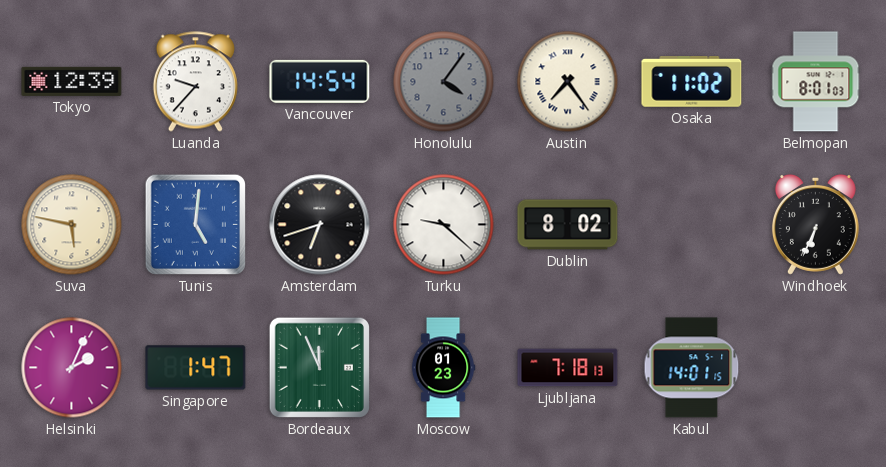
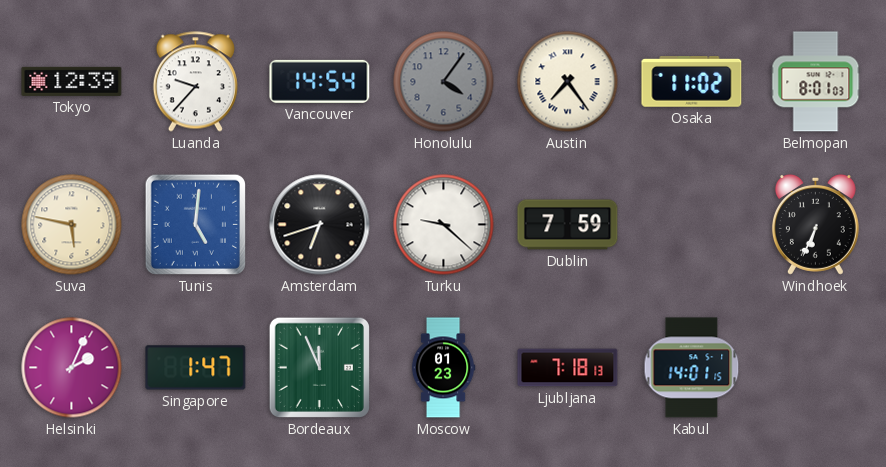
Dublin: 8:02 -> 7:59 (568, 225)
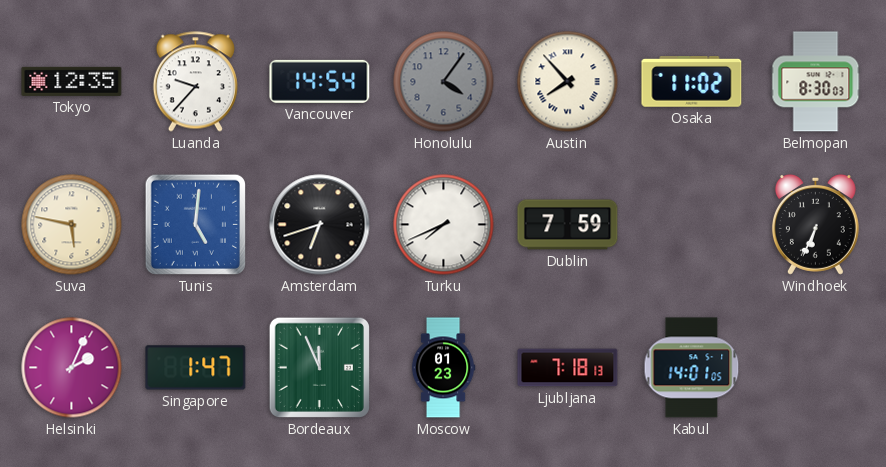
Tokyo: 12:39 -> 12:35 (72, 81)
Austin: 7:24 -> 7:53 (568, 82)
Belmopan: 8:01 -> 8:30 (816, 82)
Turku: 9:22 -> 7:41 (444, 225)
Kabul: 14:01:15 -> 14:01:05 (692, 368)
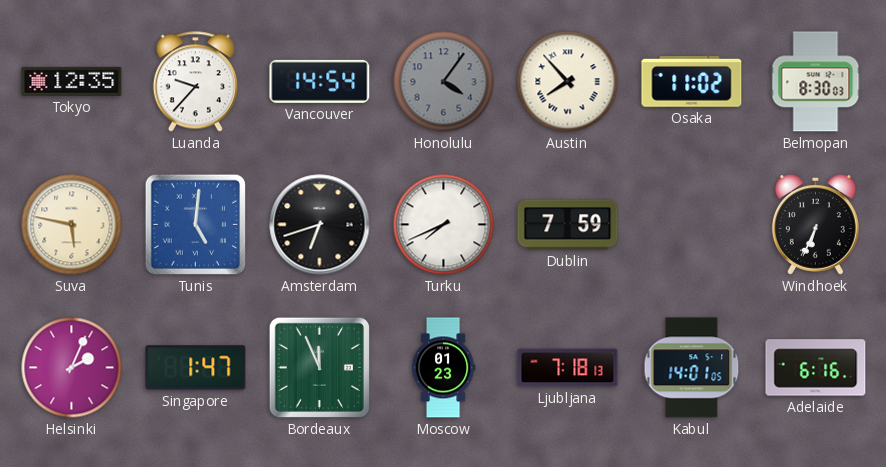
Adelaide: none -> 6:16 (816, 368)
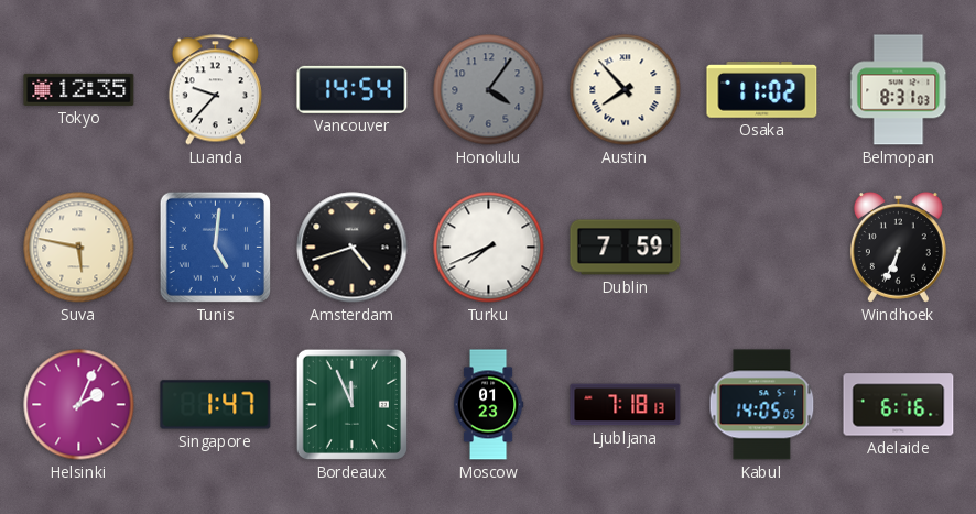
Belmopan: 8:30 -> 8:31 (899, 90)
Amsterdam: 6:42 -> 4:42 (353, 248)
Kabul: 14:01 -> 14:05 (762, 405)
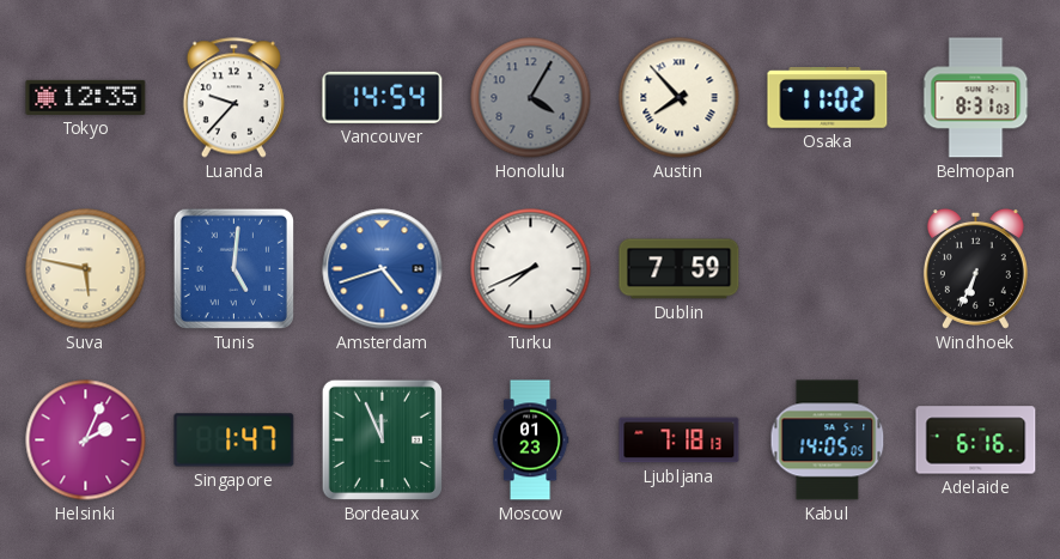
Honolulu: 4:06 -> 4:05 (531, 98)
Amsterdam dial: black -> blue (383, 269)
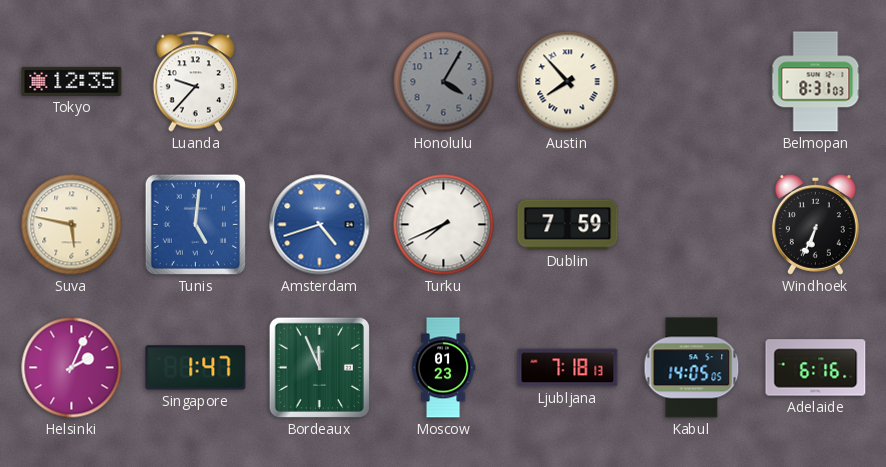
Vancouver: 14:54 -> none (383, 97)
Osaka: 11:02 -> none (828, 98)
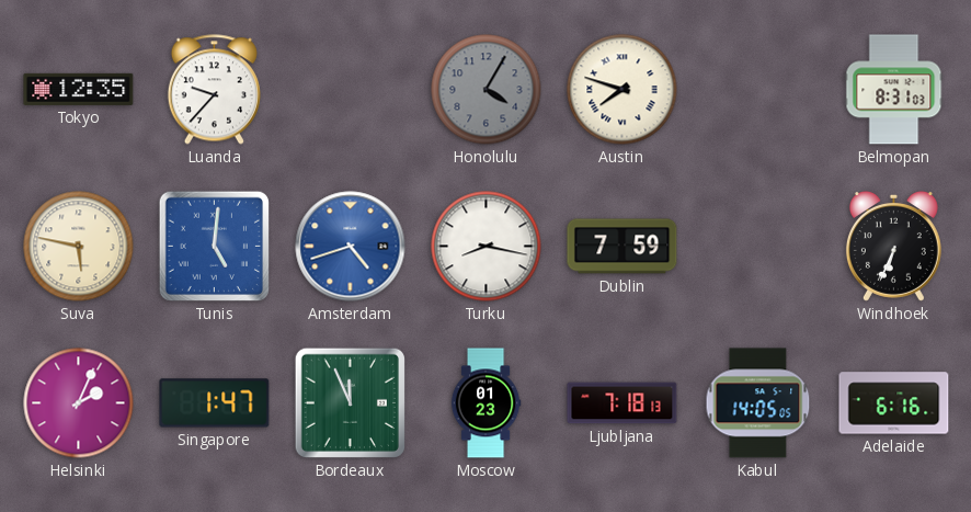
Austin: 7:53 -> 7:48 (622, 90)
Turku: 7:41 -> 8:17 (487, 247)
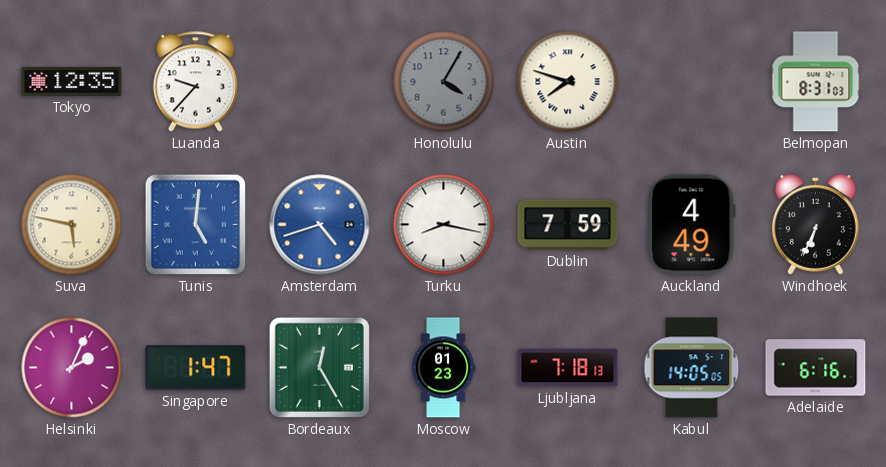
Auckland: none -> 4:49 (692, 225)
Bordeaux: 11:56 -> 12:25 (319, 367)
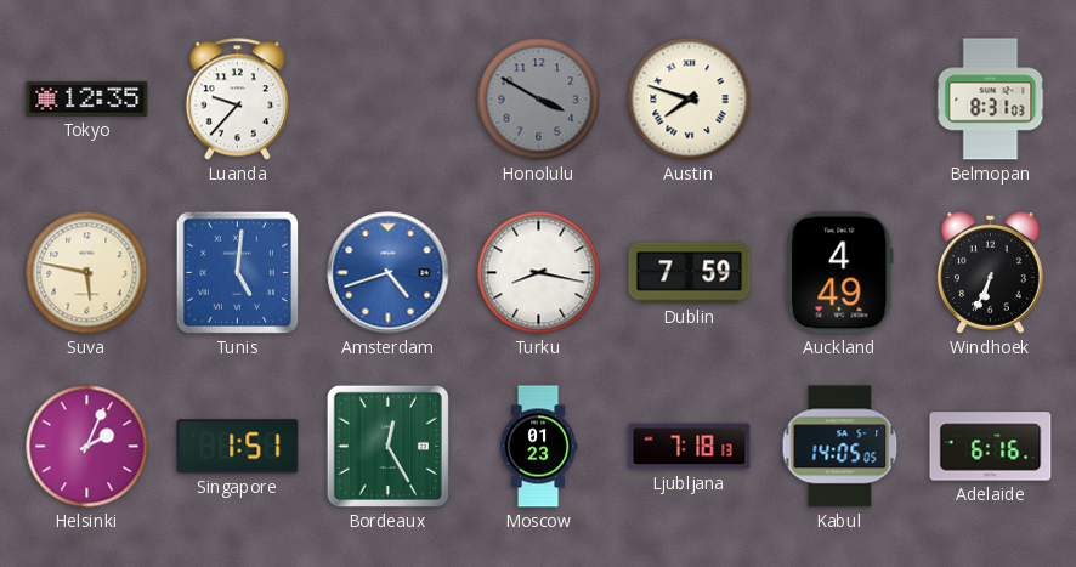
Honolulu: 4:05 -> 3:50 (539, 100)
Singapore: 1:47 -> 1:51 (238, 447)
